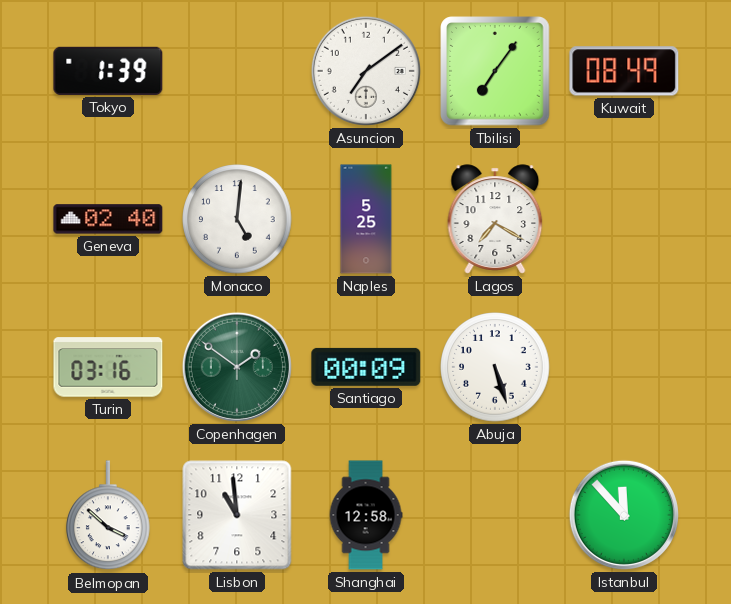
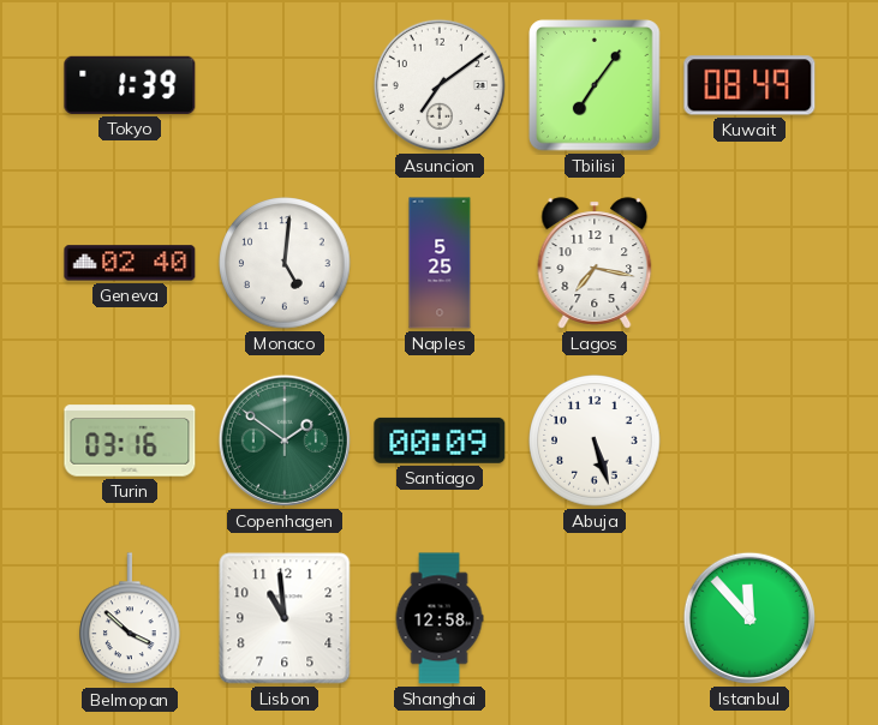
Lagos: 7:20 -> 7:17 (595, 263)
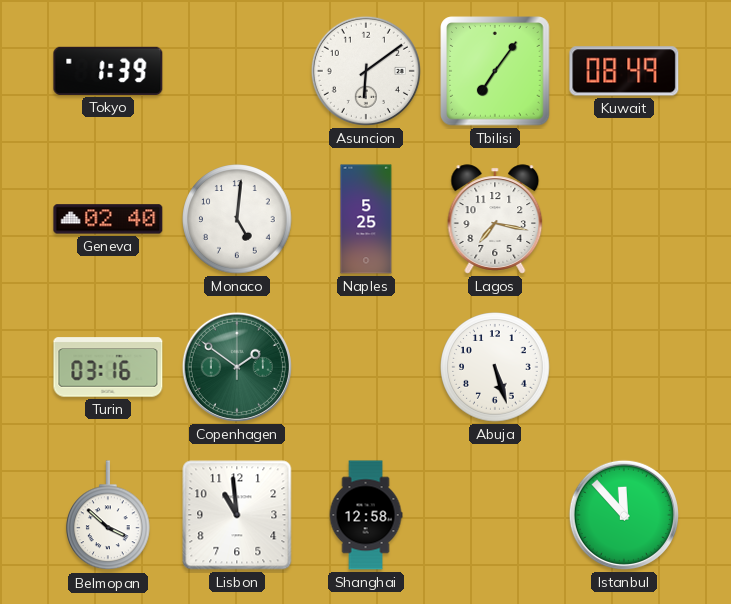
Asuncion: 7:09 -> 6:09 (366, 71)
Santiago: 00:09 -> none (440, 441)
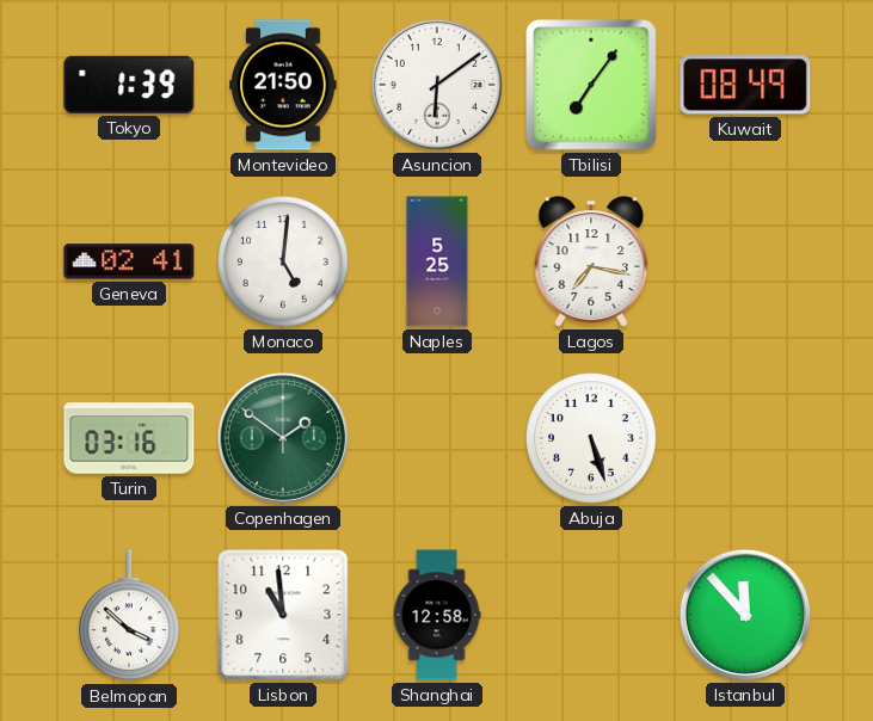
Montevideo: none -> 21:50 (283, 85)
Geneva: 02:40 -> 02:41 (129, 261)
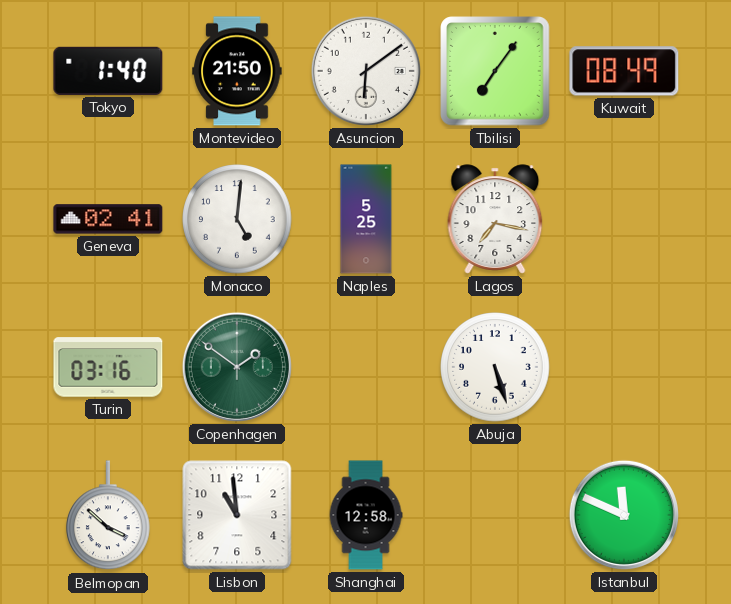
Tokyo: 1:39 -> 1:40 (108, 71)
Istanbul: 11:53 -> 11:49 (624, 515)
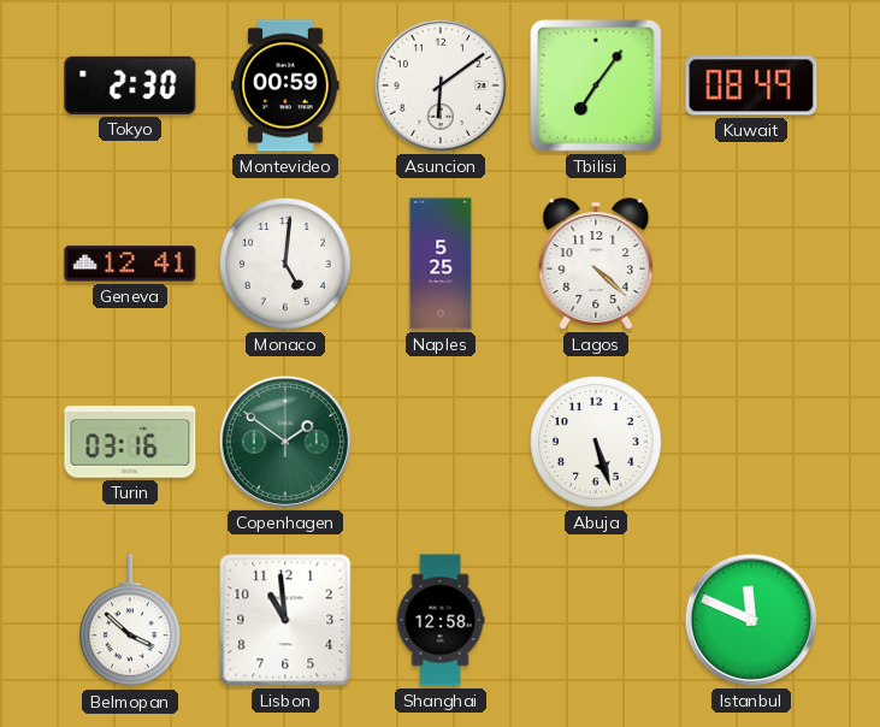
Tokyo: 1:40 -> 2:30 (130, 85)
Montevideo: 21:50 -> 00:59 (285, 85)
Geneva: 02:41 -> 12:41 (130, 264)
Lagos: 7:17 -> 4:22 (596, 264)
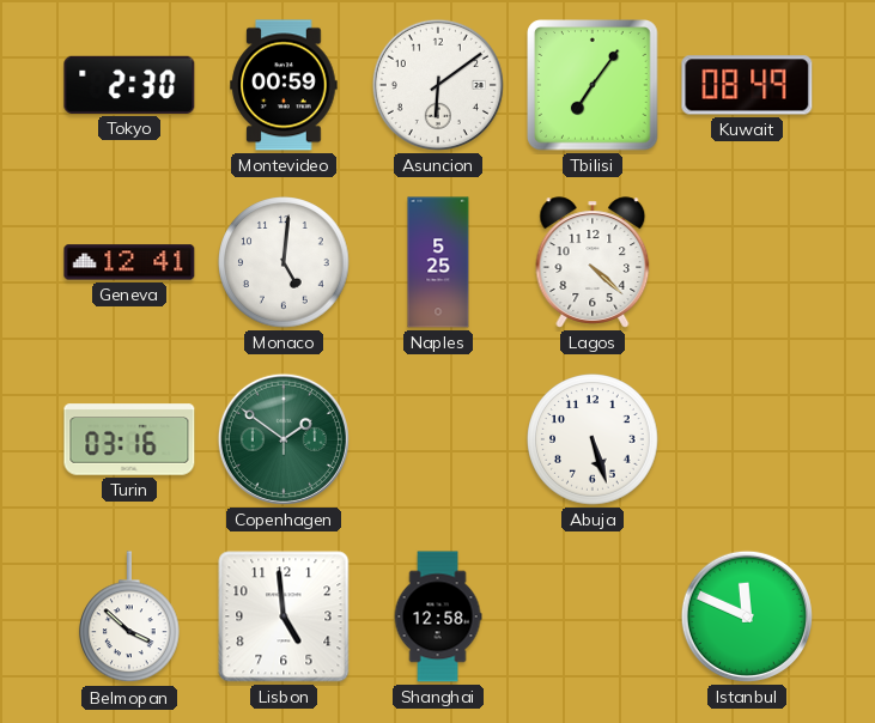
Lisbon: 10:59 -> 4:59 (284, 616)
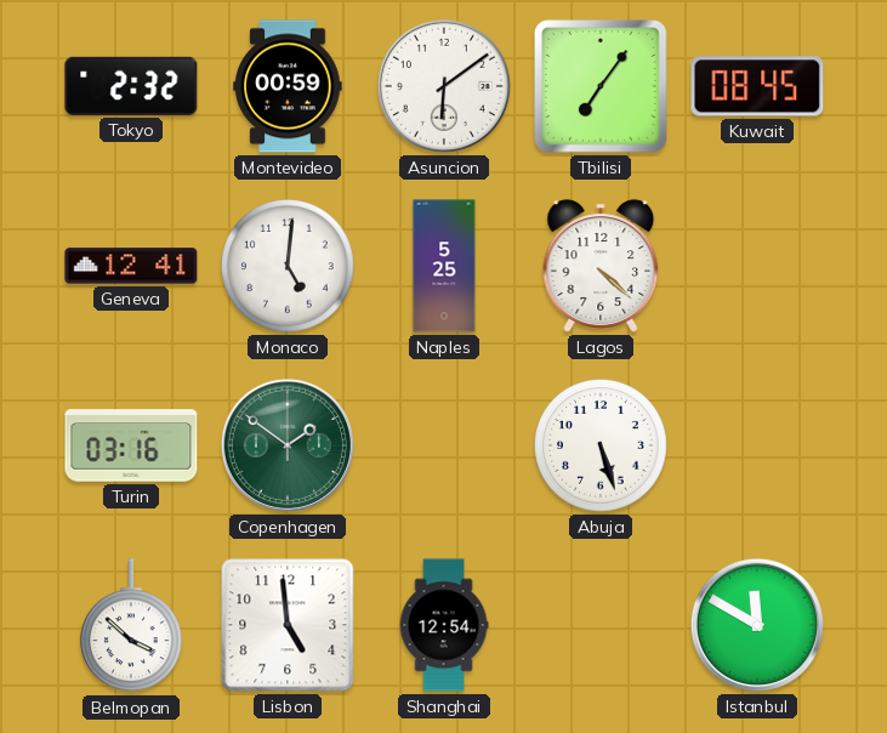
Tokyo: 2:30 -> 2:32 (131, 86)
Kuwait: 08:49 -> 08:45 (757, 86)
Shanghai: 12:58 -> 12:54 (444, 625)
Istanbul: 11:49 -> 11:50 (757, 625)
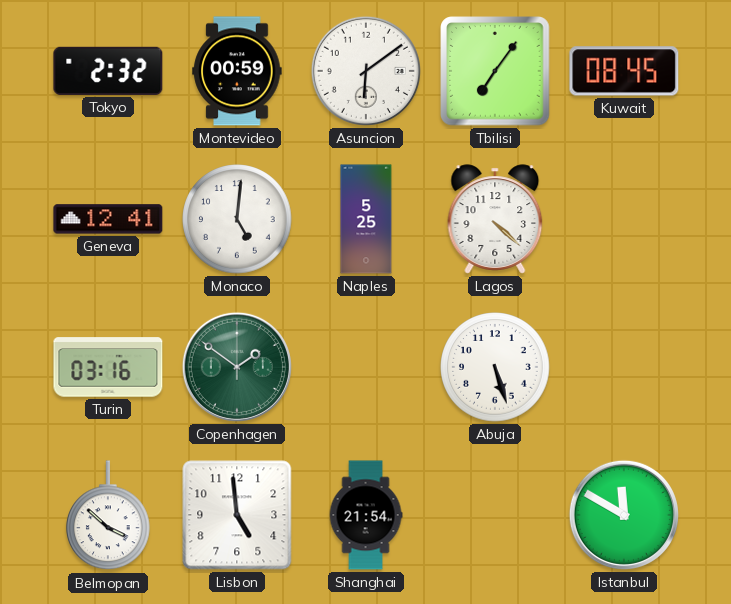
Shanghai: 12:54 -> 21:54 (366, 515)
